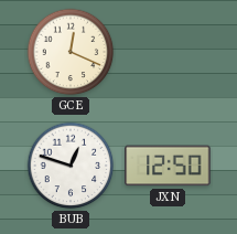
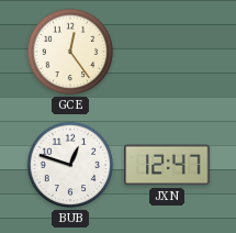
GCE: 12:19 -> 12:24 (70, 52)
JXN: 12:50 -> 12:47 (167, 165)
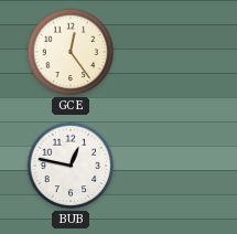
BUB: 12:48 -> 12:47 (71, 166)
JXN: 12:47 -> none (167, 165)
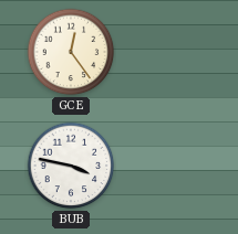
BUB: 12:47 -> 3:47 (71, 166)
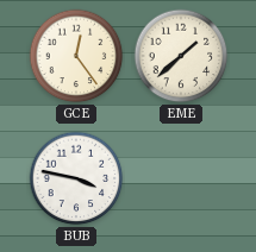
EME: none -> 1:38 (181, 56)
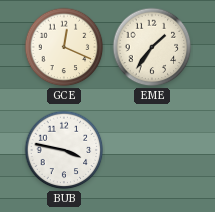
GCE: 12:24 -> 12:19 (64, 47)
EME: 1:38 -> 1:36 (152, 47)
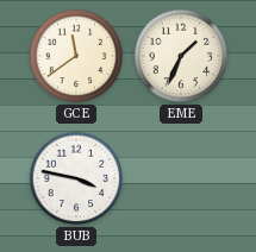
GCE: 12:19 -> 11:39 (76, 56)
EME: 1:36 -> 1:34 (181, 56)
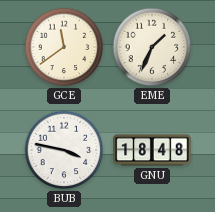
GNU: none -> 18:48 (152, 150)
